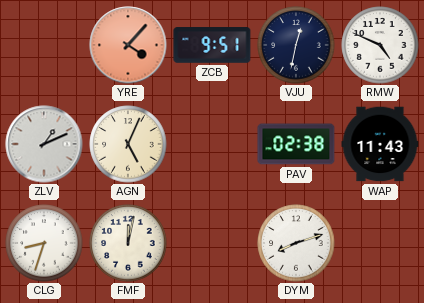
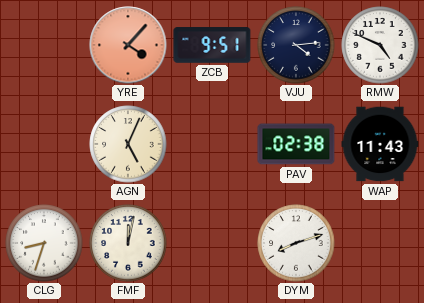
VJU: 12:32 -> 4:14 (296, 45)
ZLV: 1:11 -> none (44, 144)
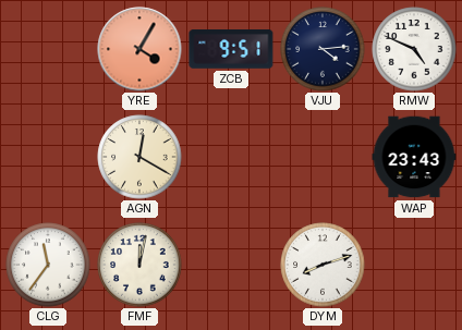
YRE: 4:07 -> 4:05 (139, 49)
AGN: 5:04 -> 12:20 (139, 157)
PAV: 02:38 -> none (296, 144)
WAP: 11:43 -> 23:43 (414, 157)
CLG: 8:33 -> 11:36 (48, 265)
